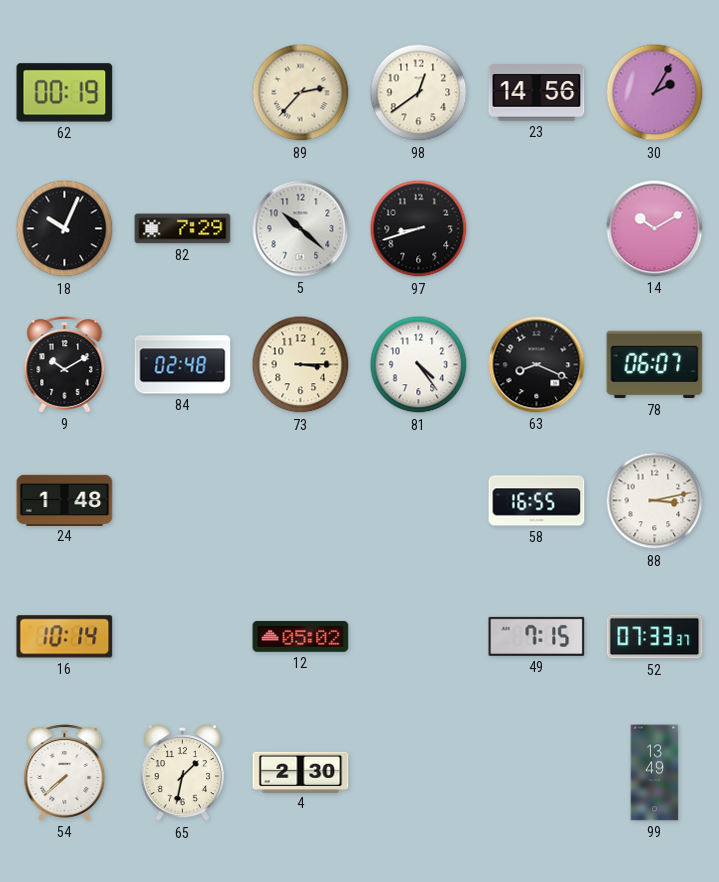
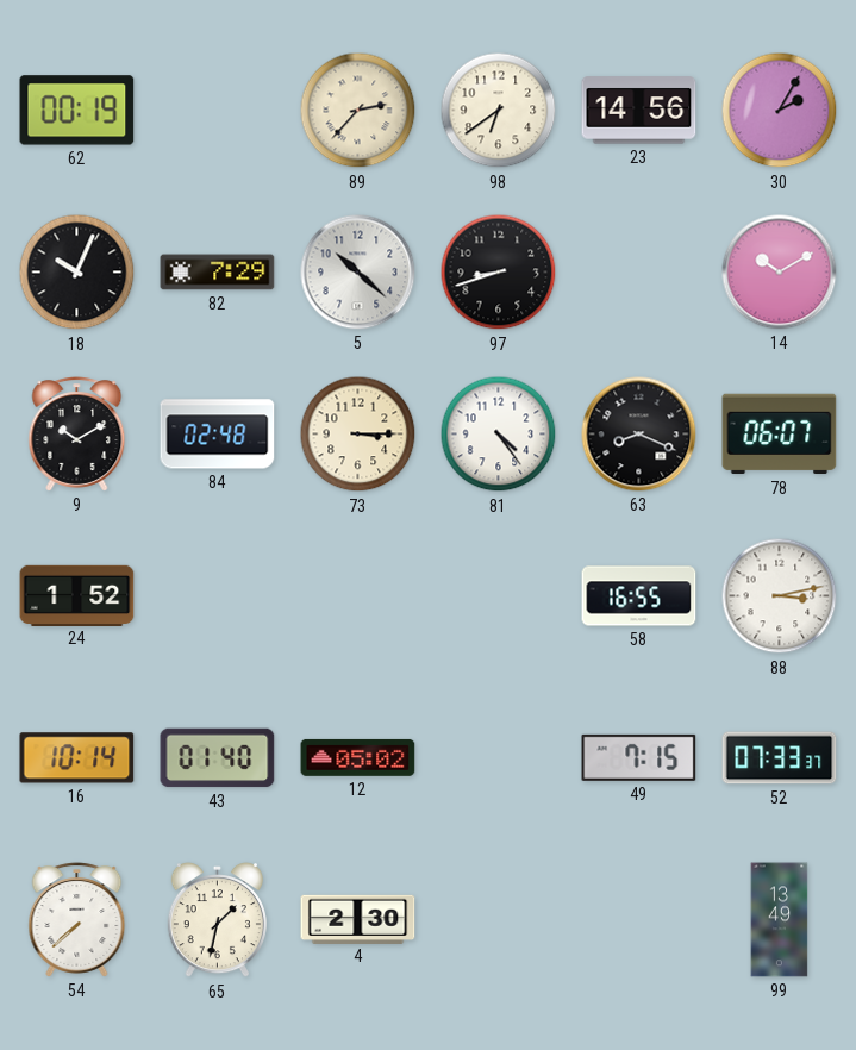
98: 12:39 -> 6:39 (499, 111)
24: 1:48 -> 1:52 (77, 595)
43: none -> 01:40 (218, 758)
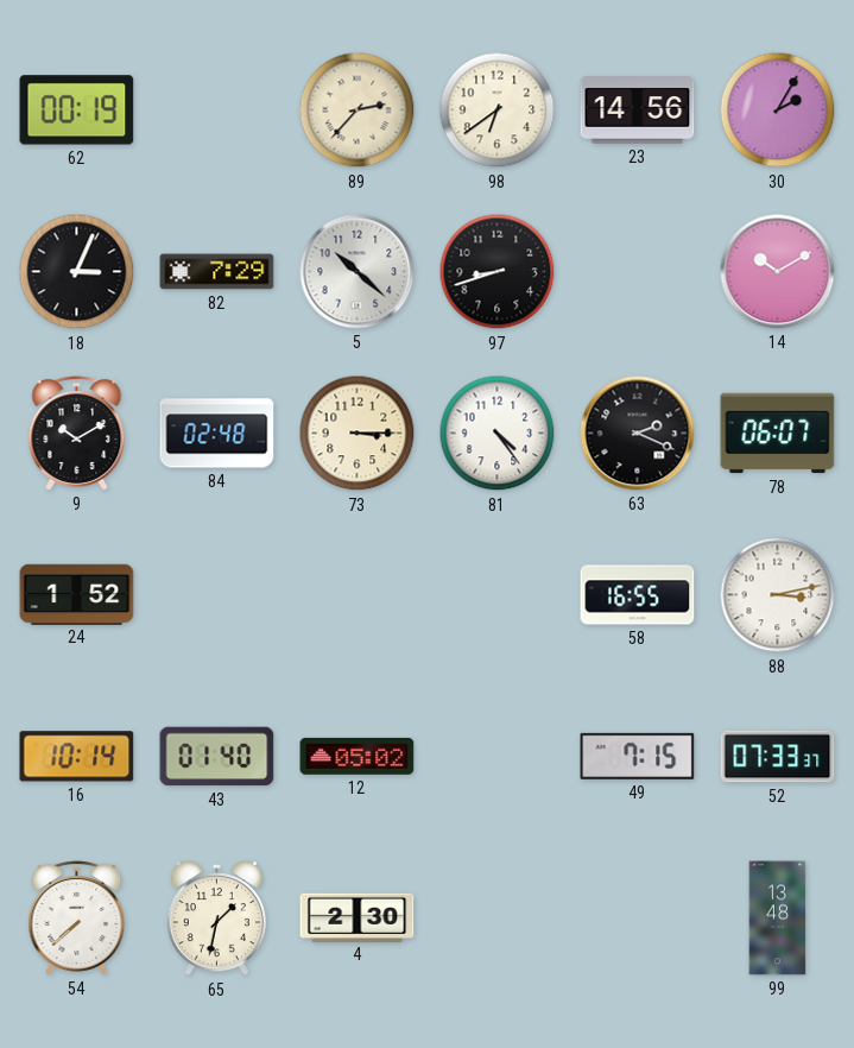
18: 10:04 -> 3:04 (77, 272)
63: 8:19 -> 2:19 (638, 434)
99: 13:49 -> 13:48 (778, 918)
